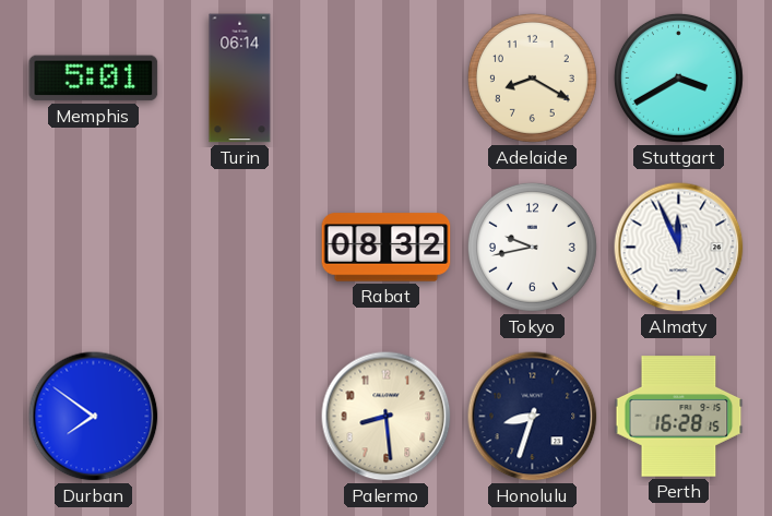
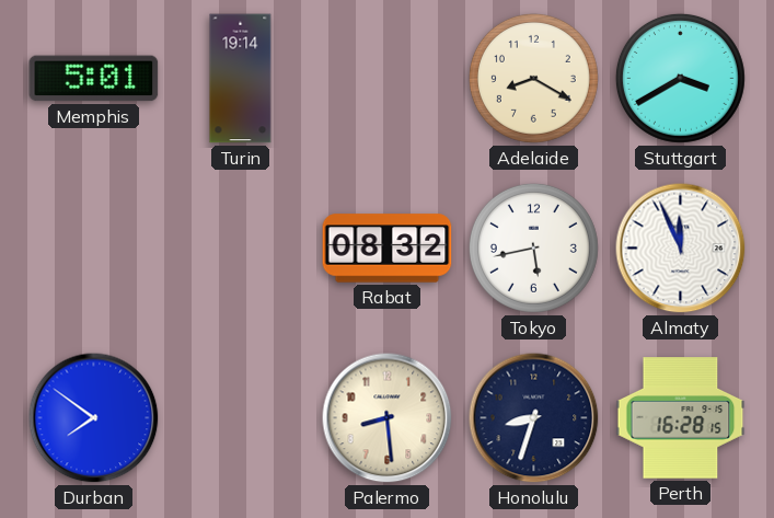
Turin: 06:14 -> 19:14 (241, 79)
Tokyo: 9:43 -> 5:43 (533, 248)
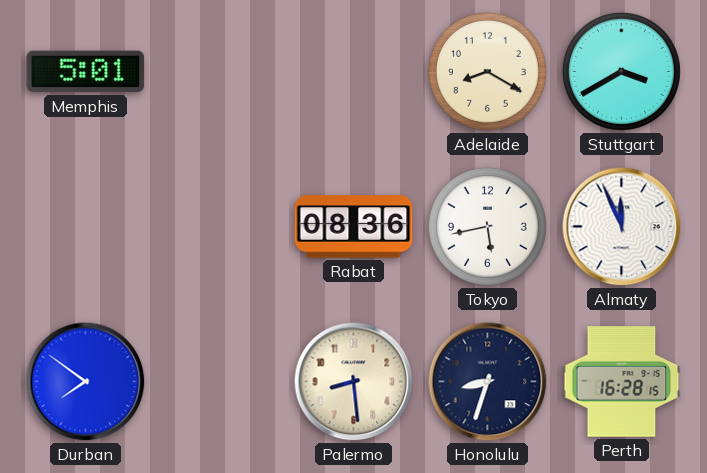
Turin: 19:14 -> none (241, 79)
Rabat: 08:32 -> 08:36 (354, 227)
